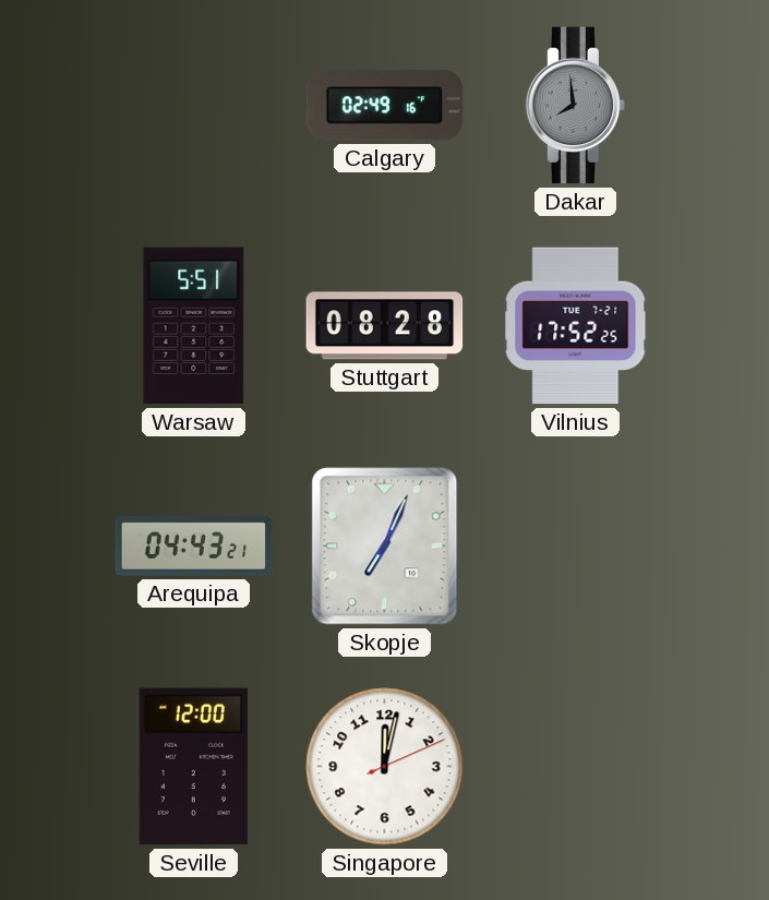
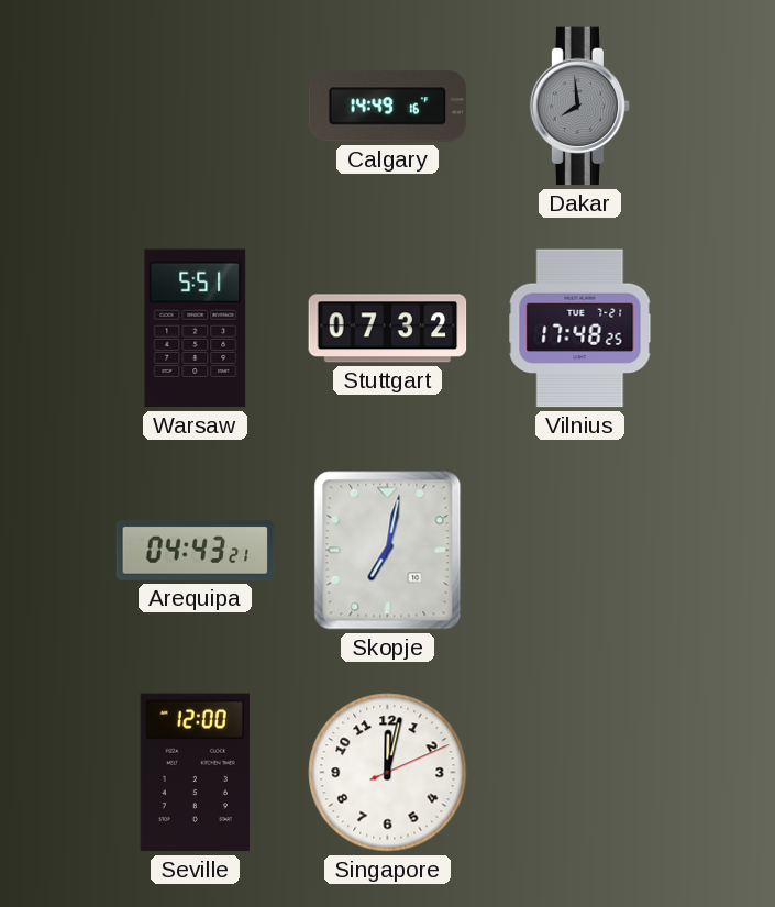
Calgary: 02:49 -> 14:49 (388, 107)
Stuttgart: 08:28 -> 07:32 (388, 329)
Vilnius: 17:52 -> 17:48 (580, 329)
Skopje: 7:04 -> 7:02 (388, 551)
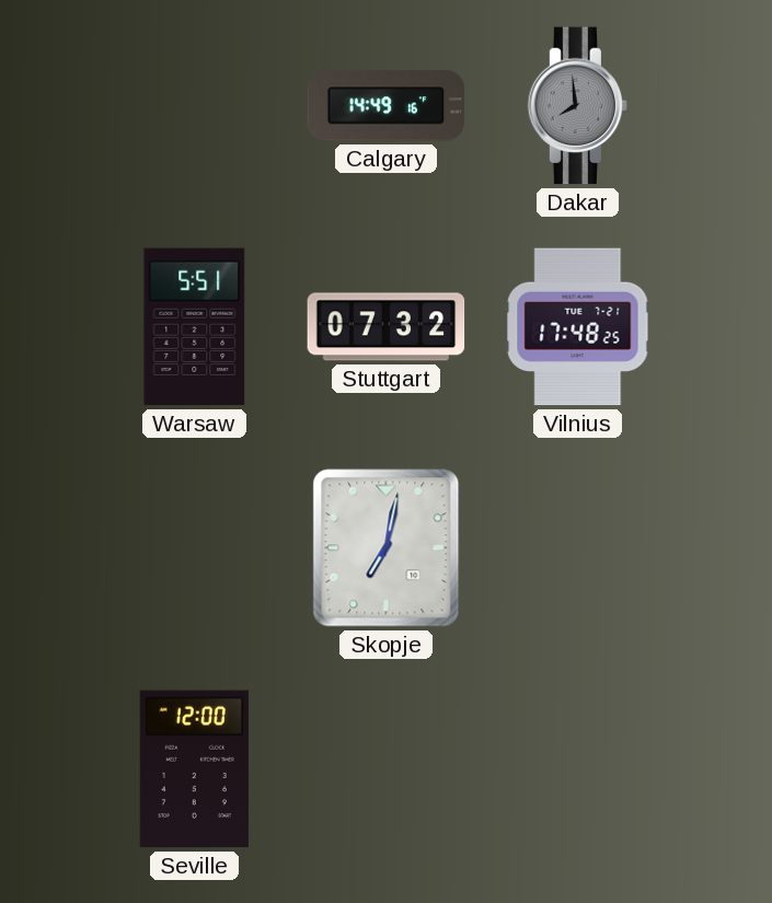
Arequipa: 04:43 -> none (196, 551)
Singapore: 12:02 -> none (388, 773)
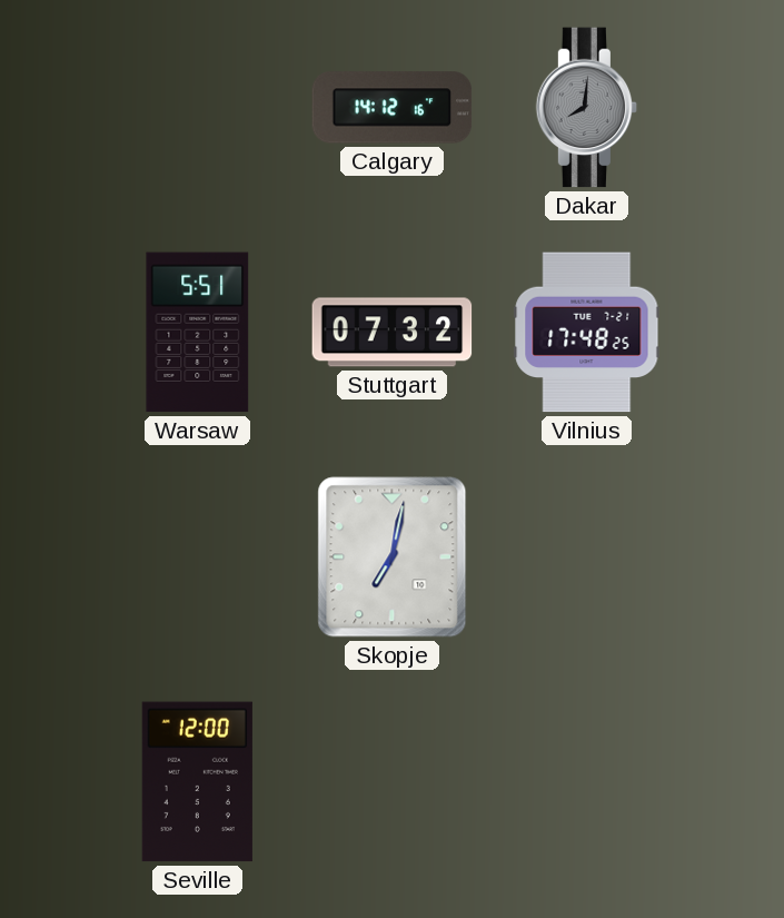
Calgary: 14:49 -> 14:12 (393, 108)
Dakar: 7:59 -> 8:01 (587, 108)
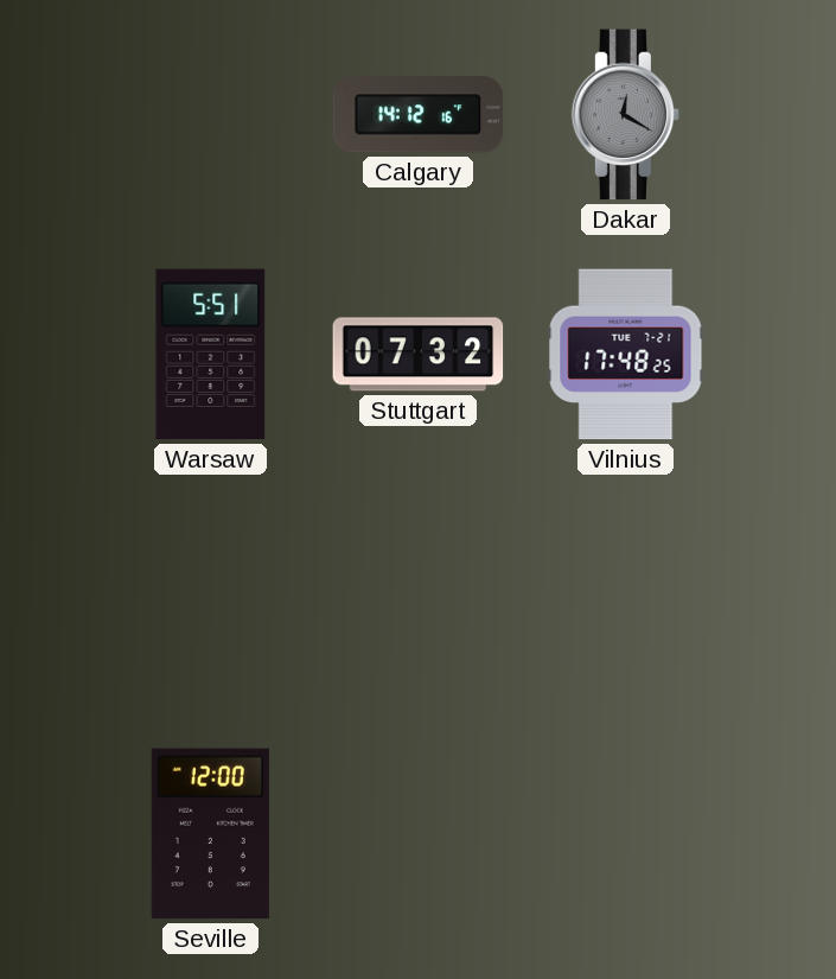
Dakar: 8:01 -> 12:20 (626, 115)
Skopje: 7:02 -> none (393, 557)
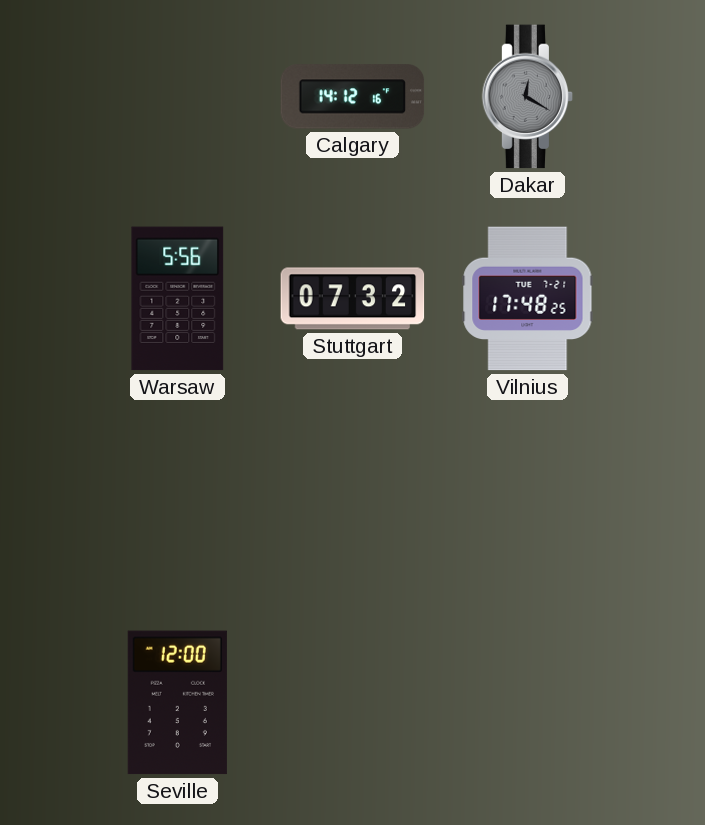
Warsaw: 5:51 -> 5:56 (178, 299)
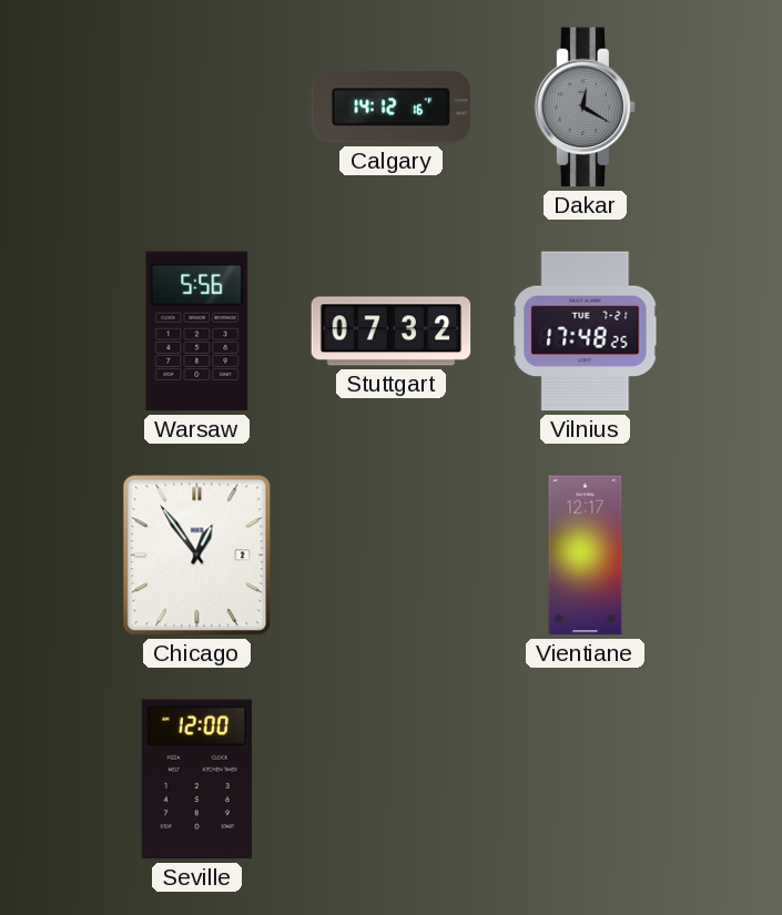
Chicago: none -> 12:54 (197, 556)
Vientiane: none -> 12:17 (586, 556)
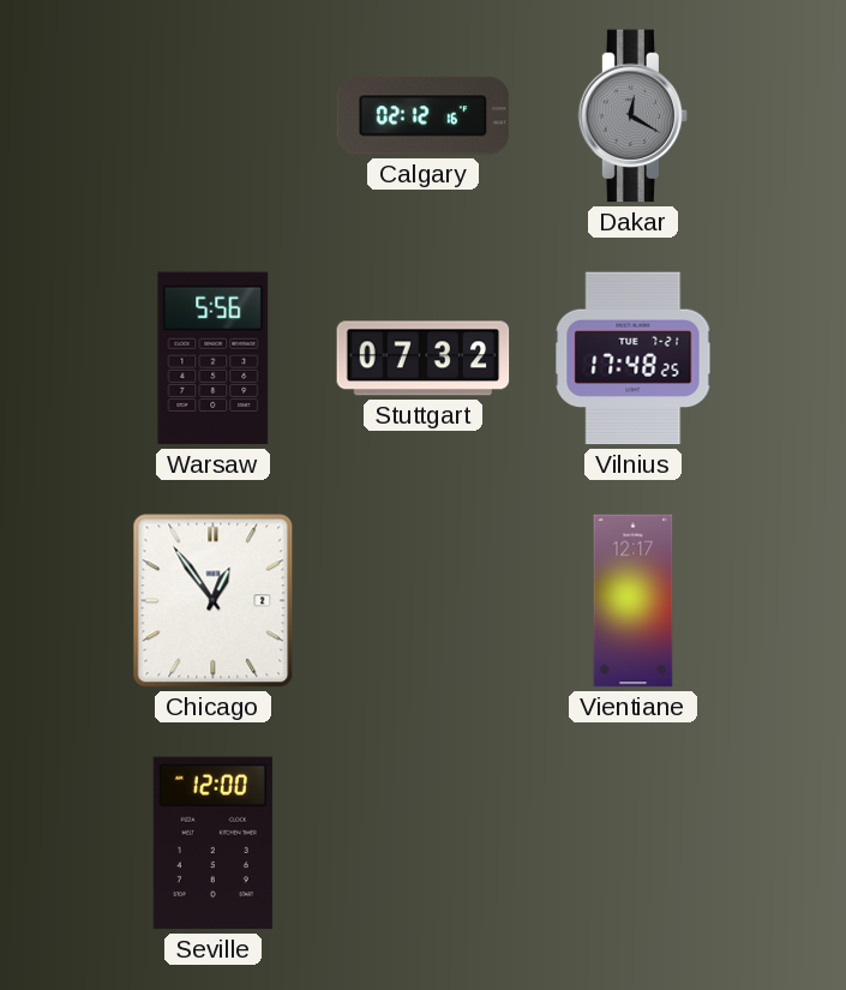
Calgary: 14:12 -> 02:12 (424, 116)
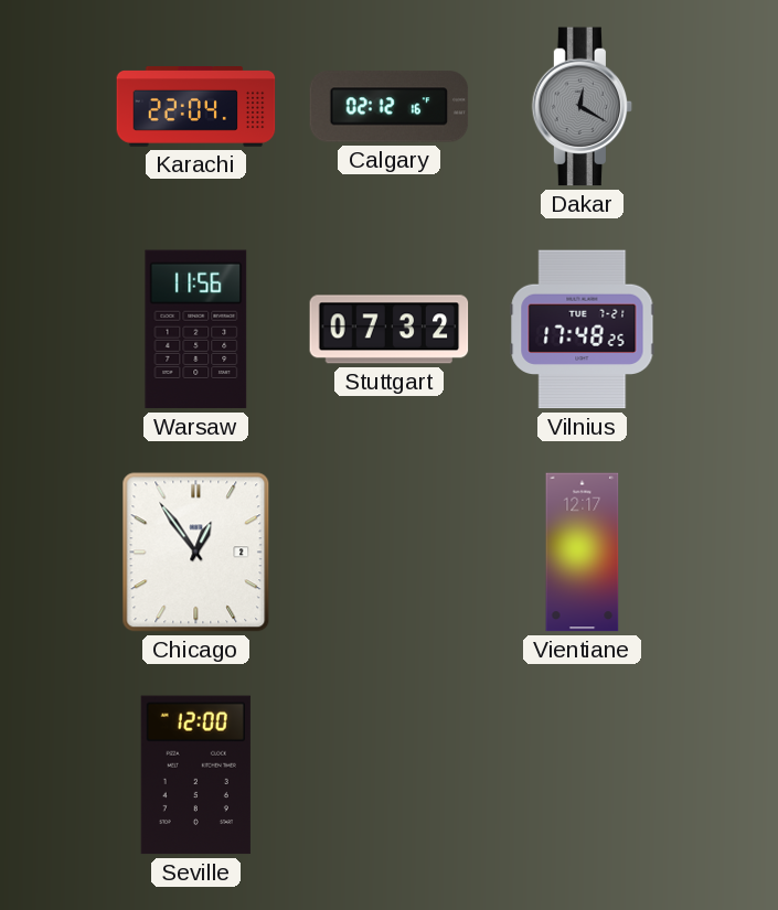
Karachi: none -> 22:04 (196, 107)
Warsaw: 5:56 -> 11:56 (196, 330)
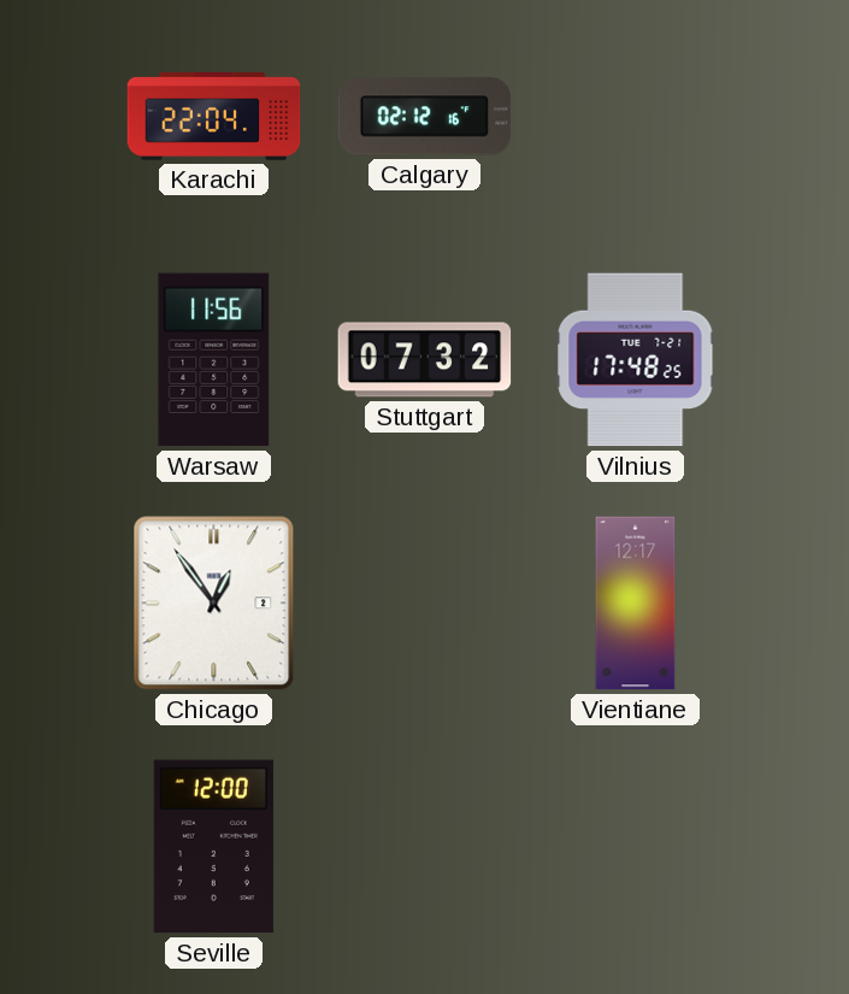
Dakar: 12:20 -> none (583, 107)
